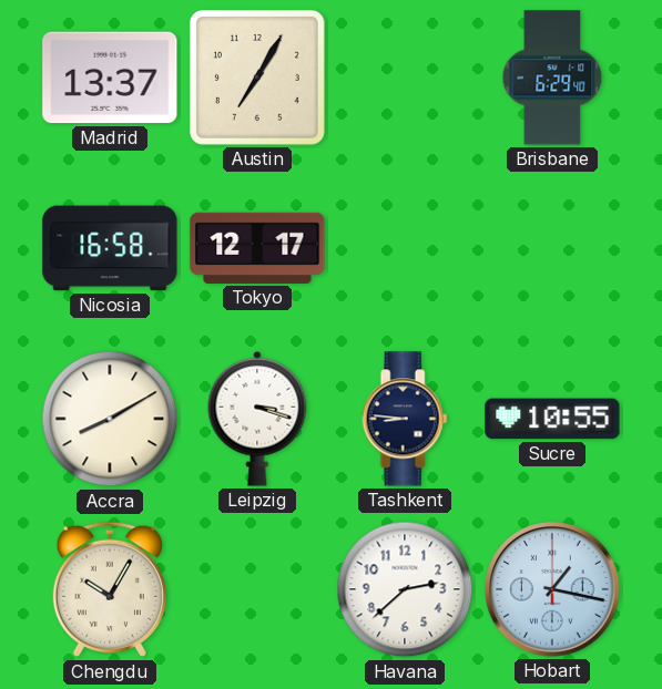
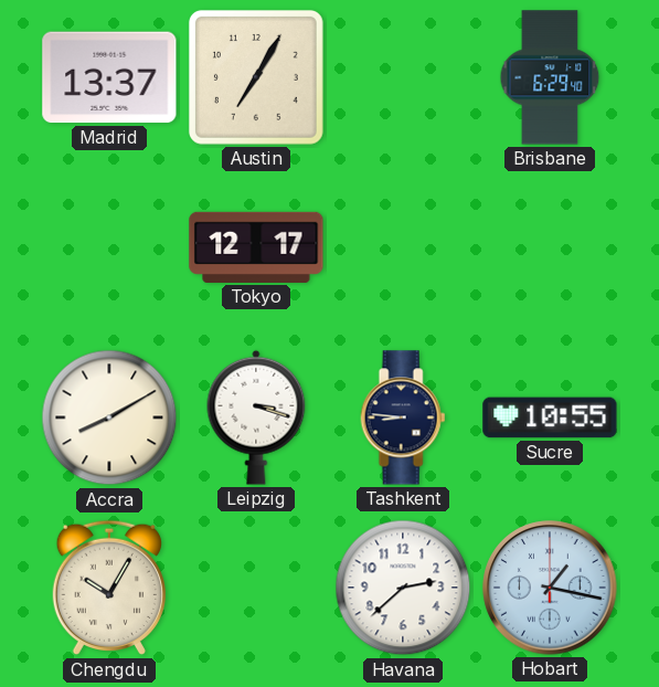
Nicosia: 16:58 -> none (110, 248)
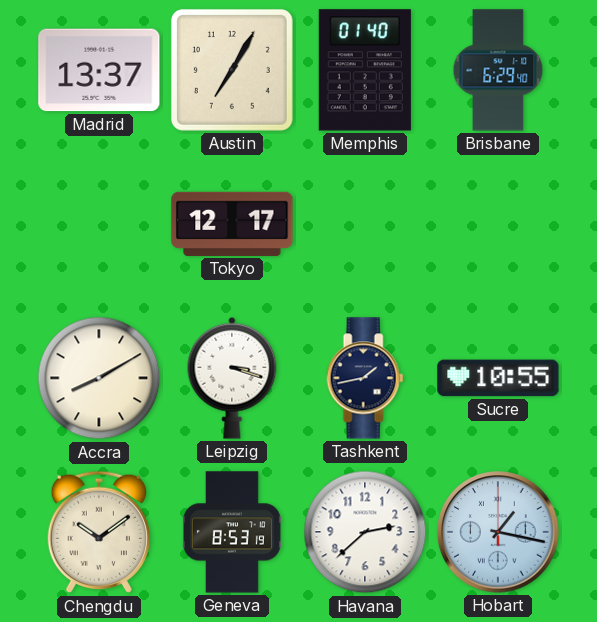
Memphis: none -> 01:40 (365, 70)
Tashkent: 8:46 -> 1:43 (365, 378)
Chengdu: 10:05 -> 10:09 (98, 532)
Geneva: none -> 8:53 (232, 532)
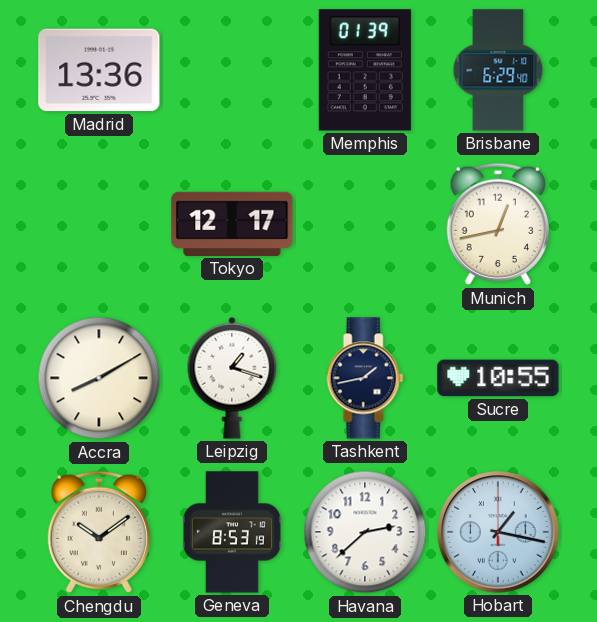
Madrid: 13:37 -> 13:36 (99, 70)
Austin: 7:05 -> none (232, 70)
Memphis: 01:40 -> 01:39 (365, 70)
Munich: none -> 12:43 (497, 224)
Leipzig: 3:18 -> 1:18 (232, 378)
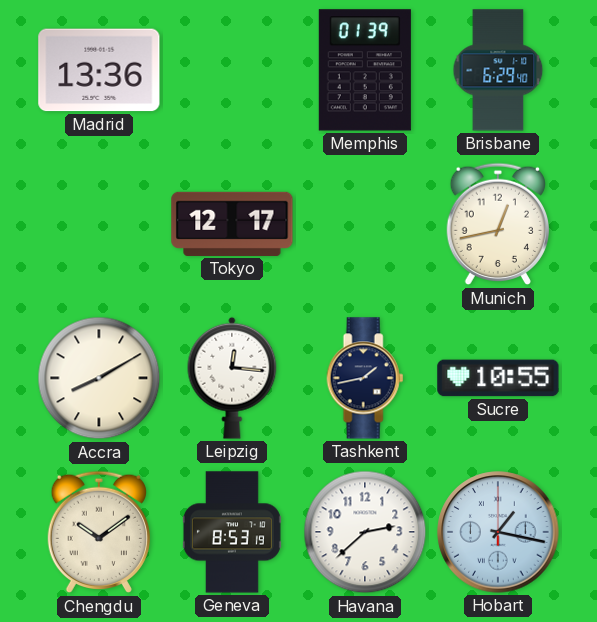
Leipzig: 1:18 -> 12:16 (232, 378)
